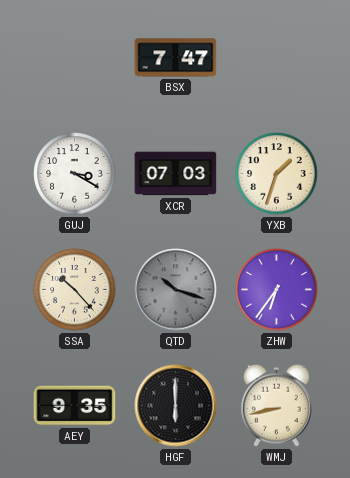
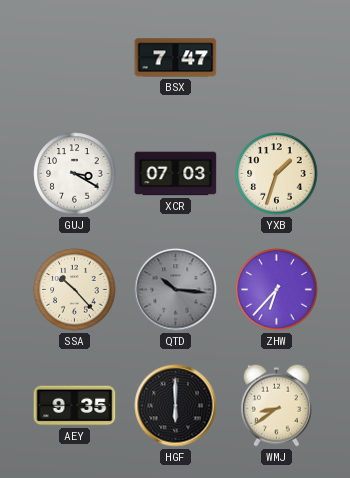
QTD: 10:18 -> 10:16 (176, 290)
ZHW: 6:36 -> 6:37 (277, 290)
WMJ: 8:43 -> 8:39 (276, 405)
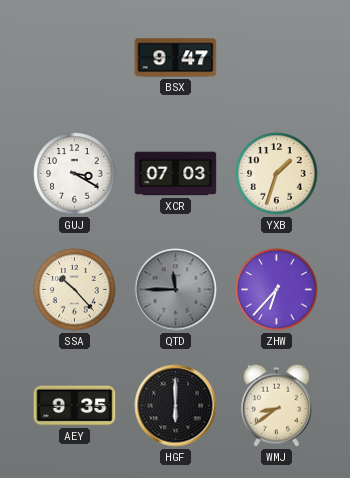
BSX: 7:47 -> 9:47 (176, 58)
QTD: 10:16 -> 11:45 (176, 290)
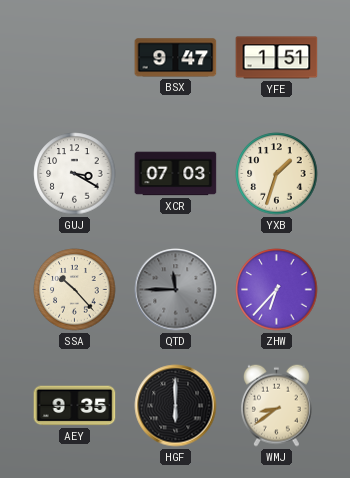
YFE: none -> 1:51 (277, 58)
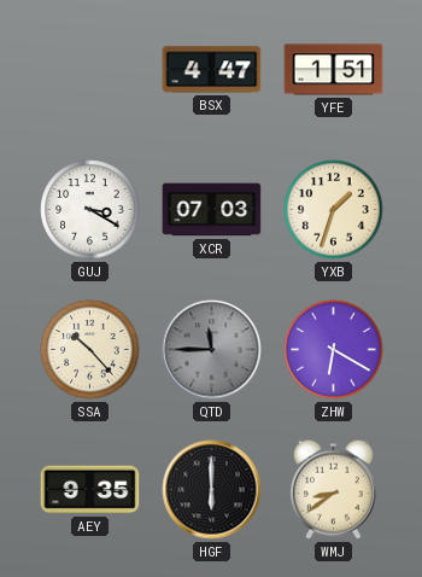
BSX: 9:47 -> 4:47 (212, 70)
ZHW: 6:37 -> 6:20 (334, 350)
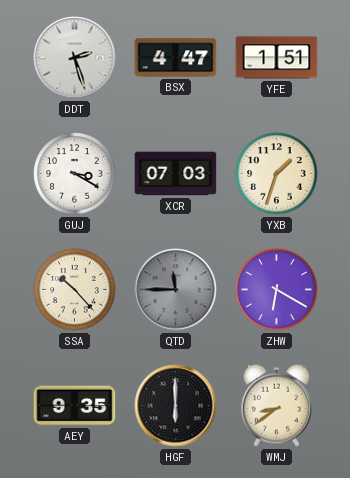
DDT: none -> 2:27 (75, 58)
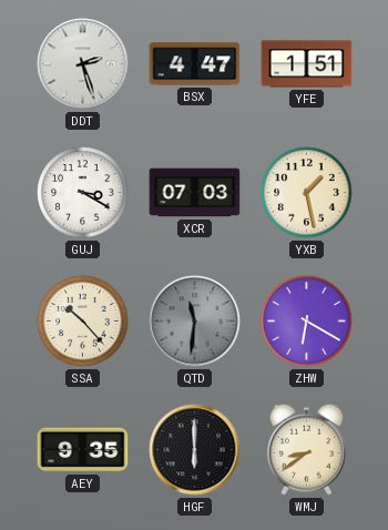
YXB: 1:33 -> 1:28 (307, 193)
QTD: 11:45 -> 11:31 (195, 322)
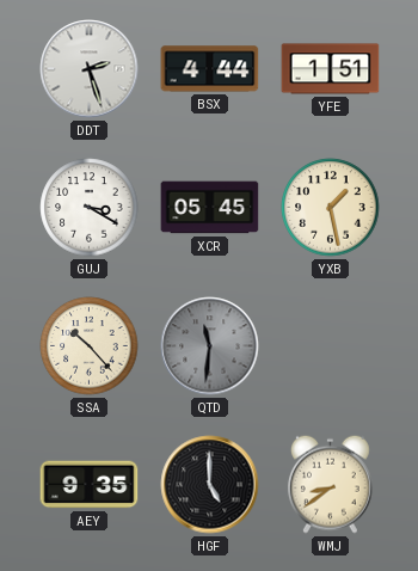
BSX: 4:47 -> 4:44 (210, 69)
XCR: 07:03 -> 05:45 (210, 208)
ZHW: 6:20 -> none (307, 322)
HGF: 6:00 -> 5:00 (210, 485)
